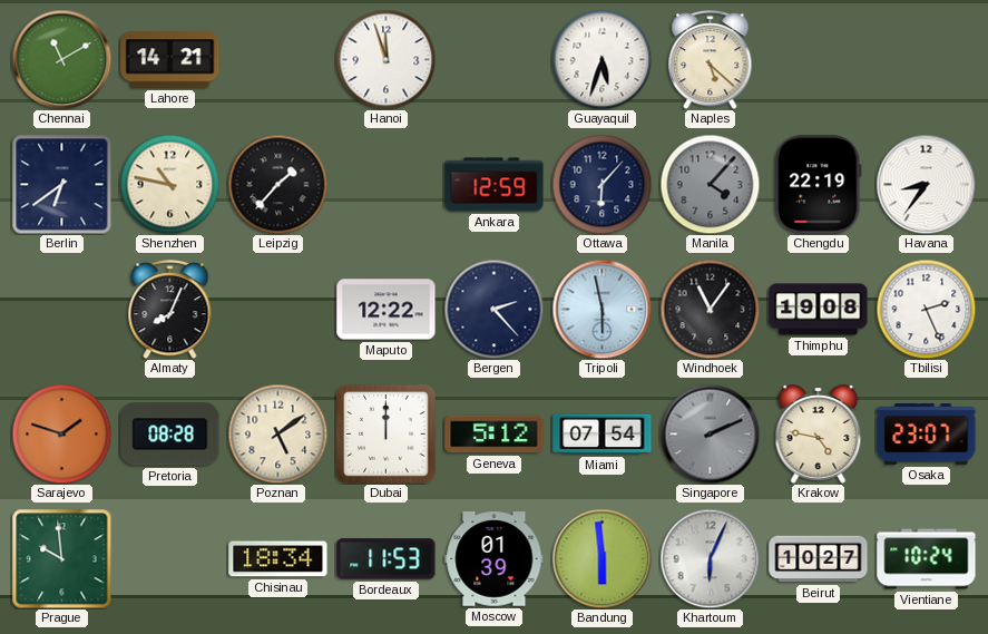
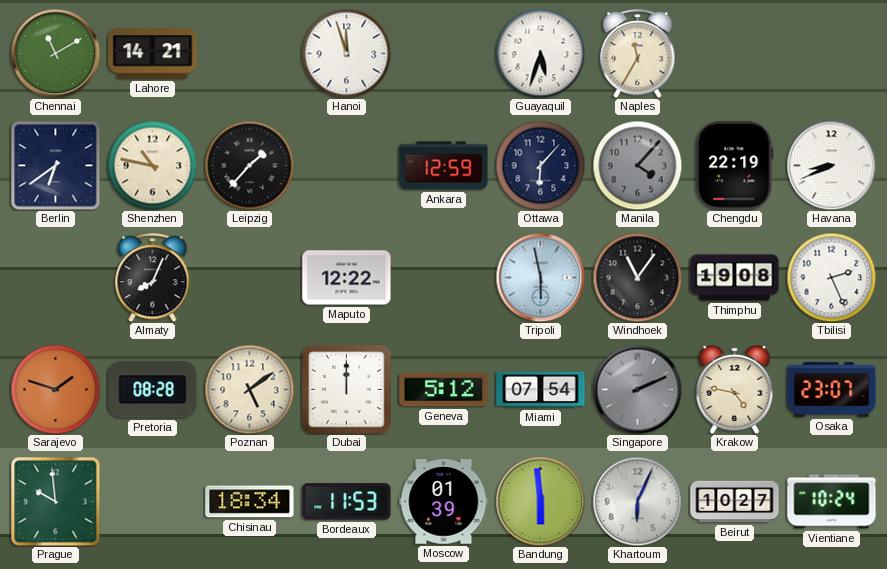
Naples: 5:22 -> 11:35 (638, 54)
Havana: 8:36 -> 8:41 (831, 165)
Bergen: 2:23 -> none (493, 309)
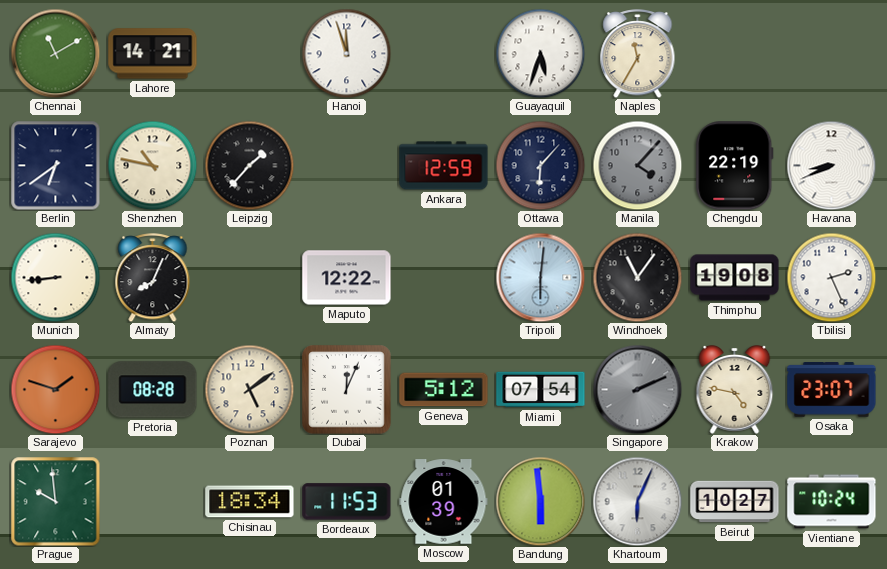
Munich: none -> 8:44 (55, 277)
Tripoli: 5:58 -> 6:01 (540, 277)
Dubai: 12:00 -> 12:04 (347, 390)
